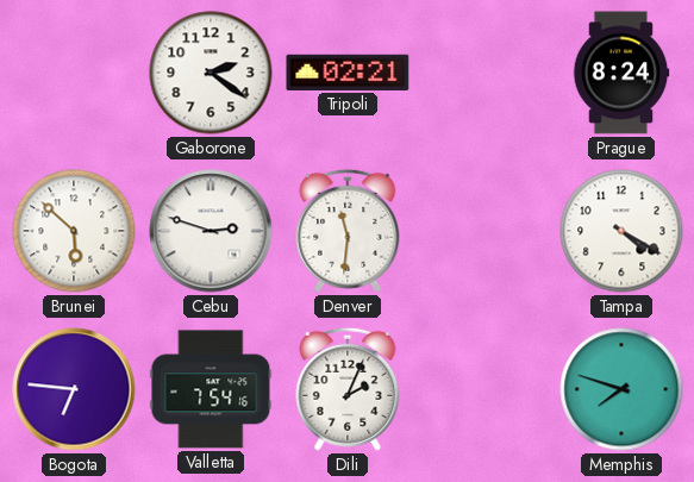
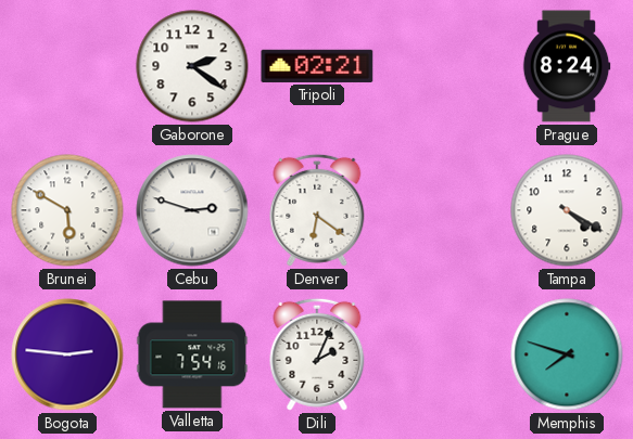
Brunei: 5:52 -> 5:50 (67, 210)
Denver: 11:31 -> 6:21 (317, 210)
Bogota: 6:46 -> 2:46 (67, 354)
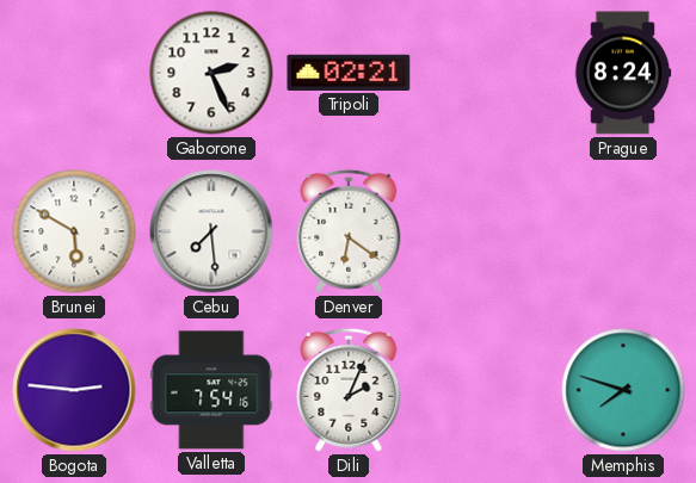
Gaborone: 2:21 -> 2:26 (211, 73)
Cebu: 2:48 -> 7:29 (211, 231)
Tampa: 4:20 -> none (567, 210)
